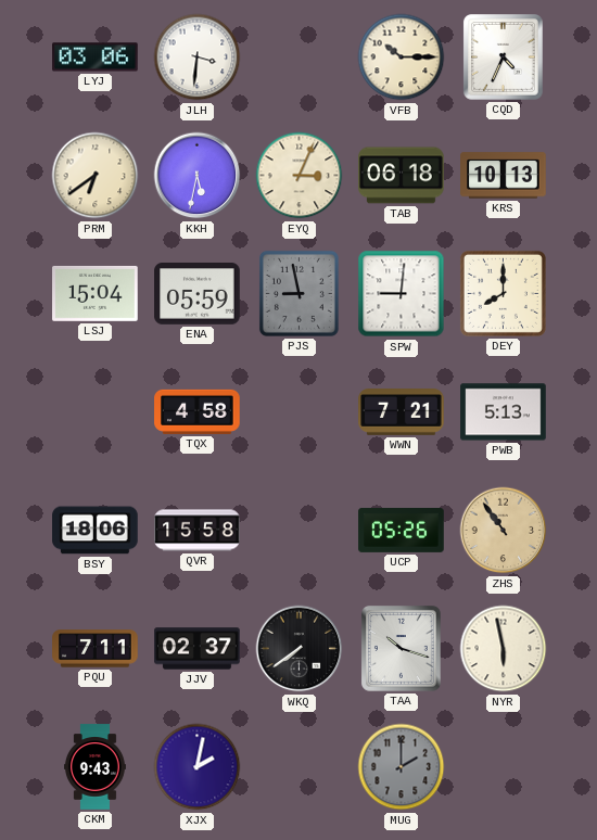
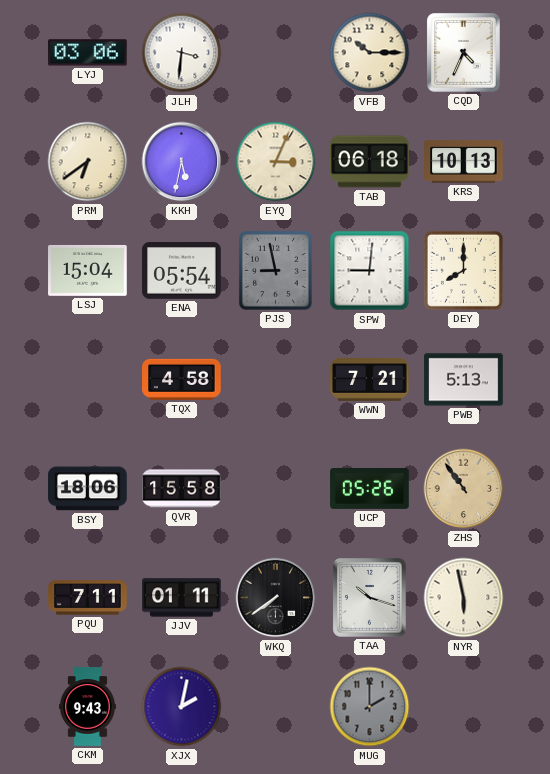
ENA: 05:59 -> 05:54 (182, 271)
JJV: 02:37 -> 01:11 (182, 598)
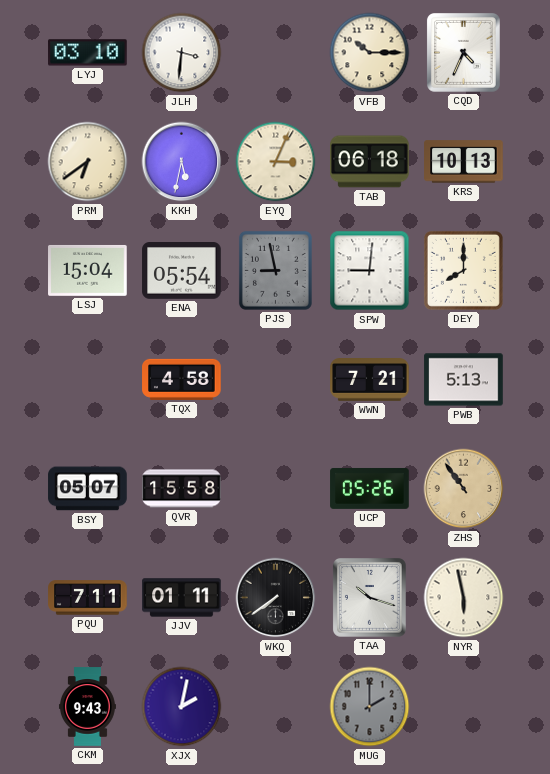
LYJ: 03:06 -> 03:10 (88, 53)
BSY: 18:06 -> 05:07 (88, 489)
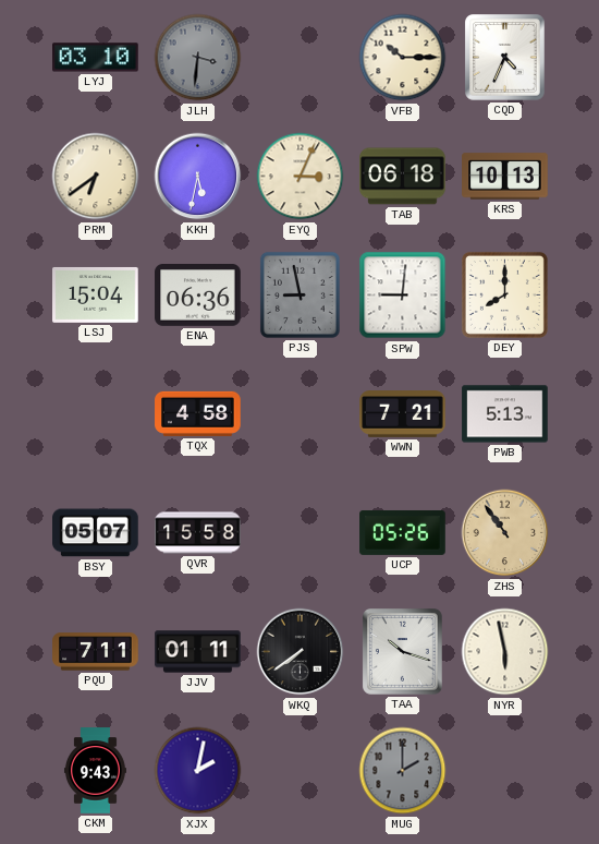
JLH dial: white -> grey (198, 58)
ENA: 05:54 -> 06:36 (198, 296)
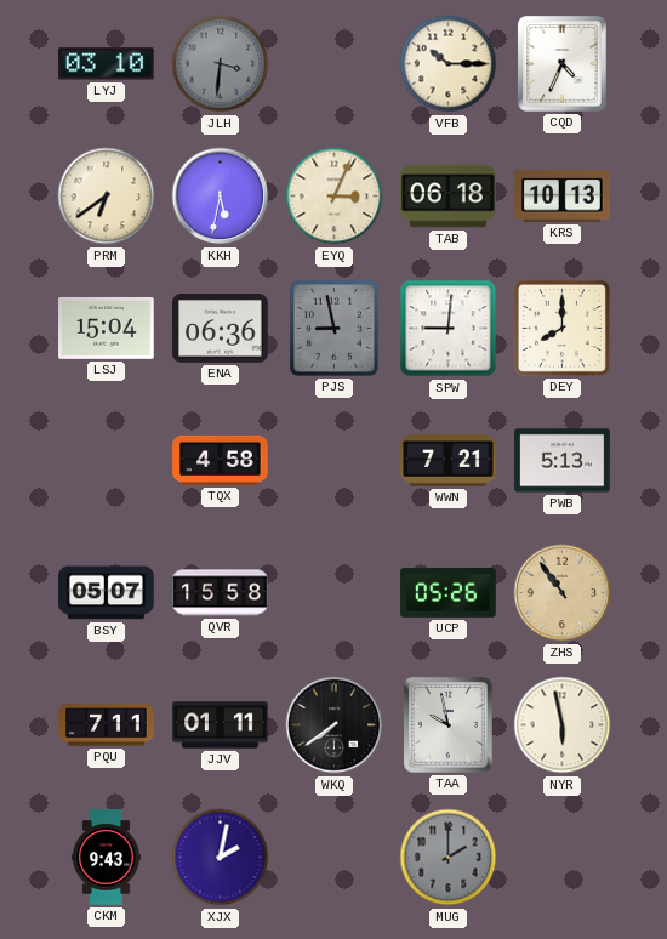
TAA: 10:18 -> 9:58 (449, 725)
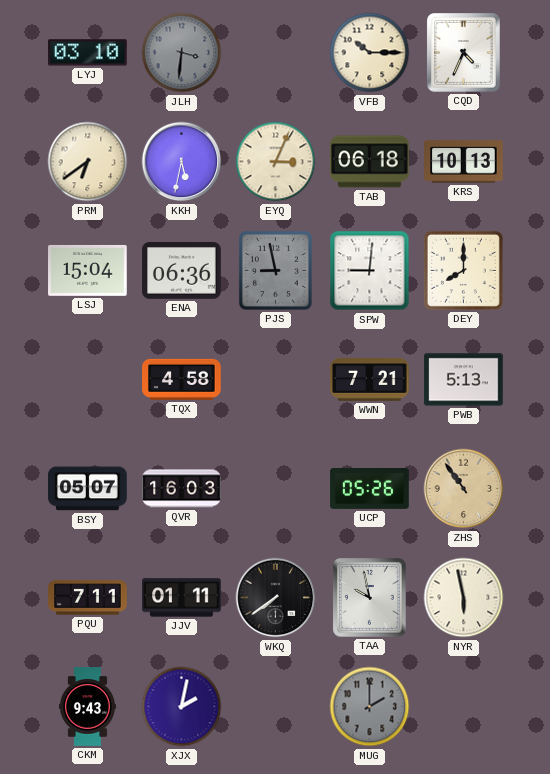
QVR: 15:58 -> 16:03 (182, 489)
